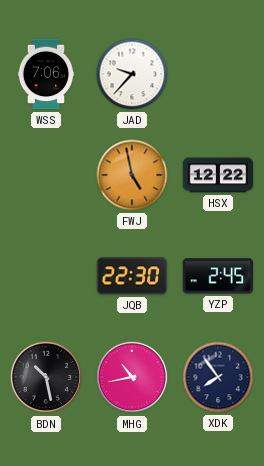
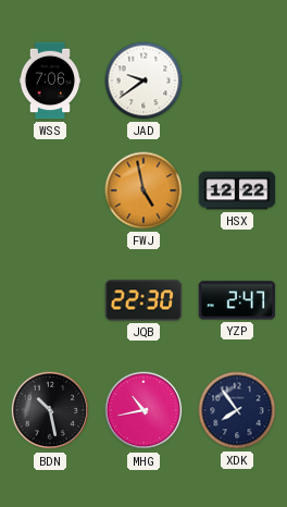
JAD: 9:37 -> 9:39 (143, 81)
YZP: 2:45 -> 2:47 (237, 300)
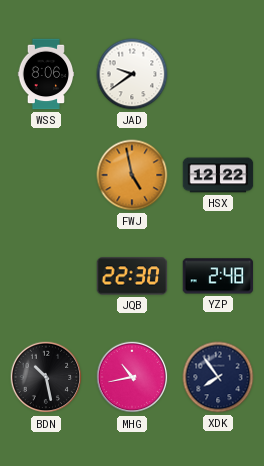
WSS: 7:06 -> 8:06 (46, 74)
YZP: 2:47 -> 2:48 (218, 276)
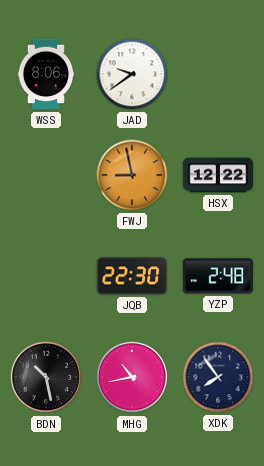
FWJ: 4:58 -> 8:58 (132, 175)
